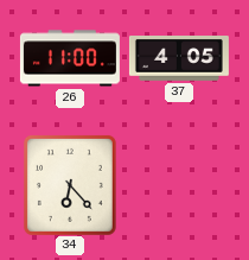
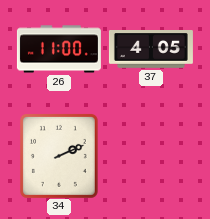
34: 6:23 -> 2:11 (59, 156)
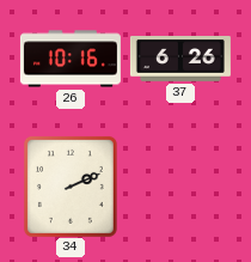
26: 11:00 -> 10:16 (71, 59)
37: 4:05 -> 6:26 (180, 59)
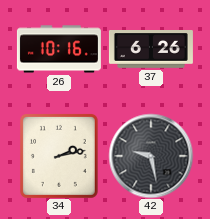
34: 2:11 -> 2:13 (59, 156)
42: none -> 9:28 (151, 156)
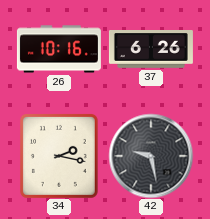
34: 2:13 -> 2:17 (59, 156)
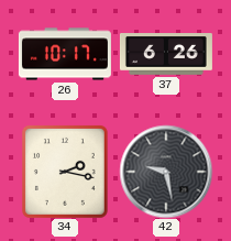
26: 10:16 -> 10:17 (65, 54)
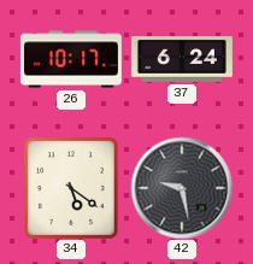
37: 6:26 -> 6:24 (182, 59)
34: 2:17 -> 5:21 (71, 188)
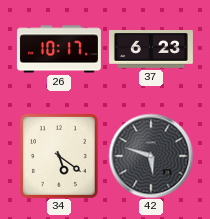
37: 6:24 -> 6:23 (151, 49)
42: 9:28 -> 5:48 (151, 156)
